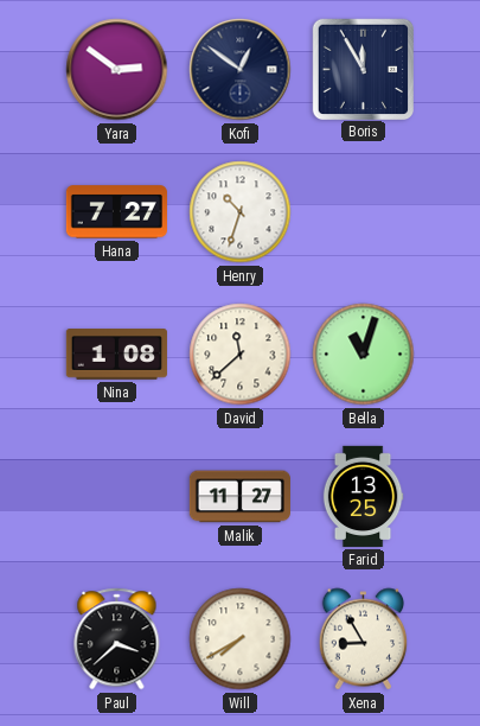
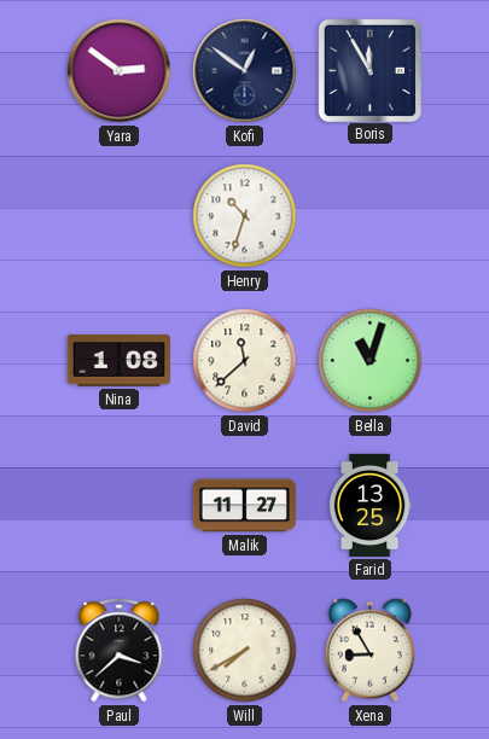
Hana: 7:27 -> none (116, 212)
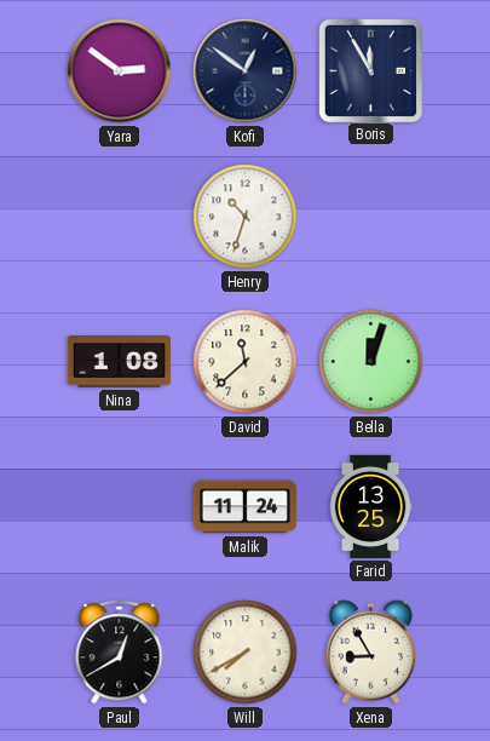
Bella: 11:03 -> 12:03 (371, 362)
Malik: 11:27 -> 11:24 (244, 507)
Paul: 3:38 -> 12:40 (120, 653)
